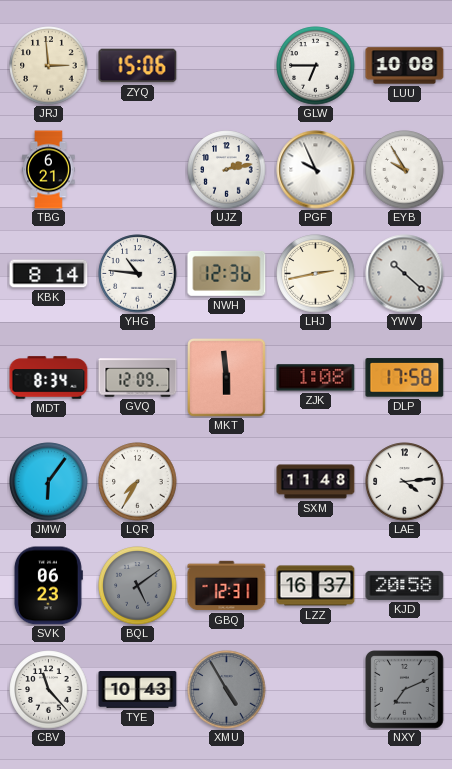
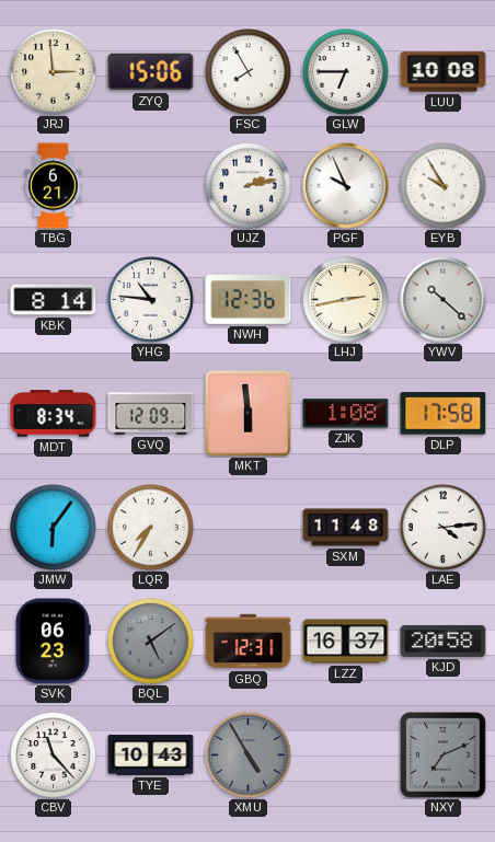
FSC: none -> 7:55 (249, 72)
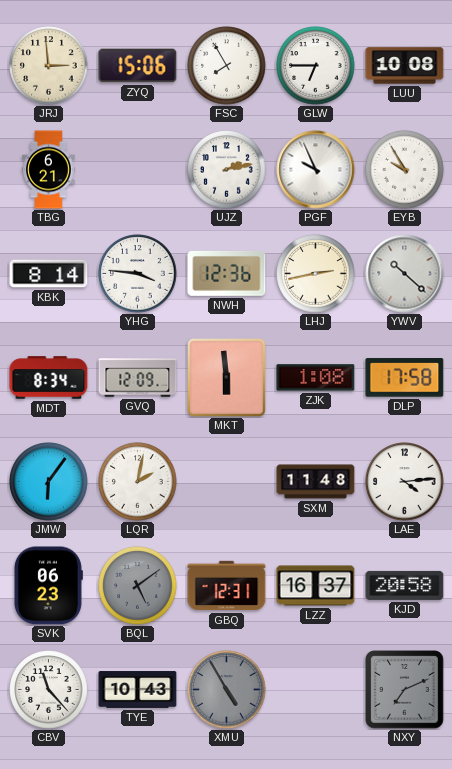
YHG: 10:46 -> 3:46 (138, 274)
LQR: 7:35 -> 2:02 (138, 482)
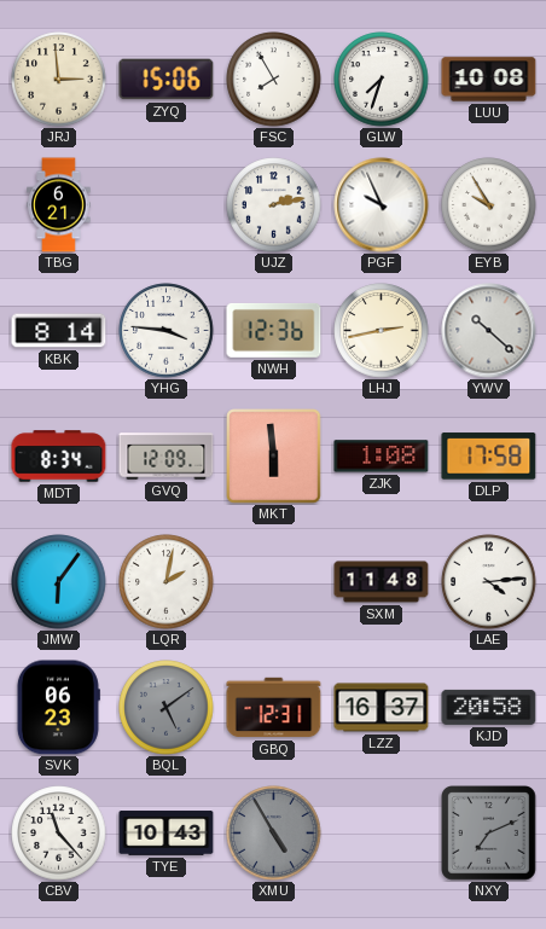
GLW: 6:45 -> 7:33 (382, 80)
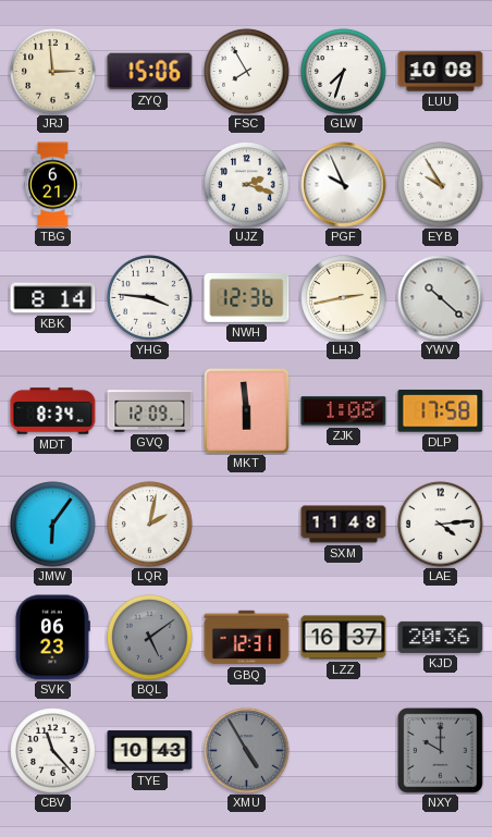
UJZ: 2:13 -> 2:18 (247, 185)
KJD: 20:58 -> 20:36 (441, 637)
NXY: 7:11 -> 10:00 (441, 751)
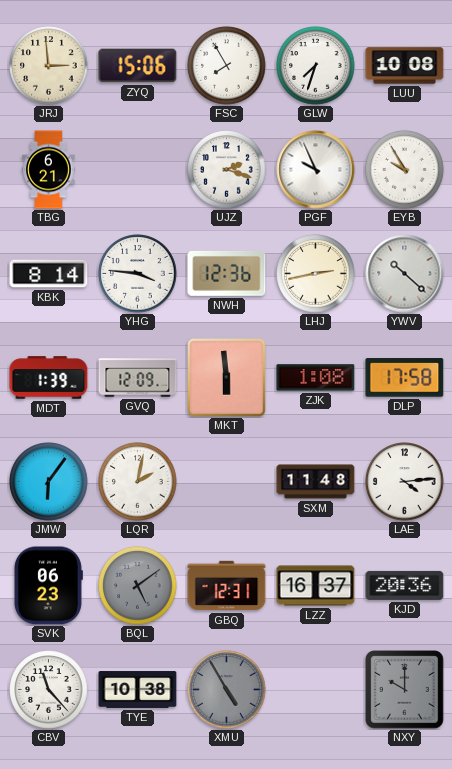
MDT: 8:34 -> 1:39 (49, 378)
TYE: 10:43 -> 10:38 (138, 690)
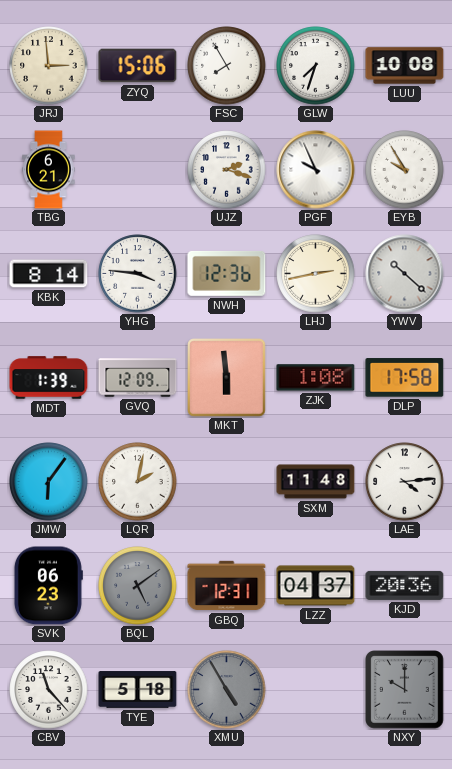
LZZ: 16:37 -> 04:37 (316, 586)
TYE: 10:38 -> 5:18 (138, 690)
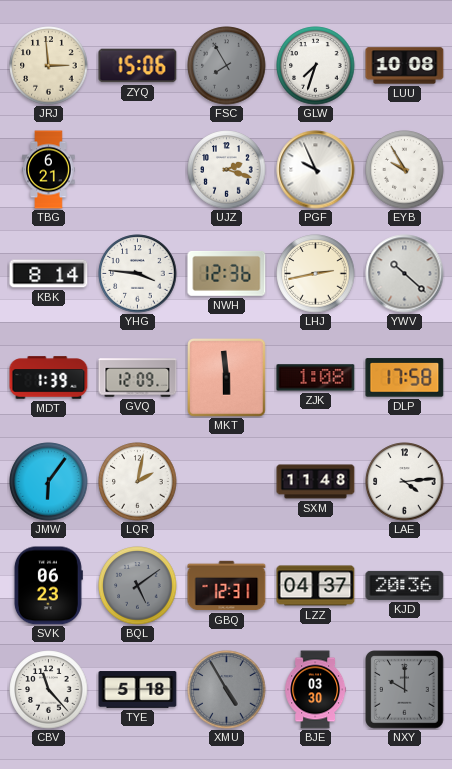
FSC dial: white -> grey (227, 66)
BJE: none -> 03:30 (315, 690)
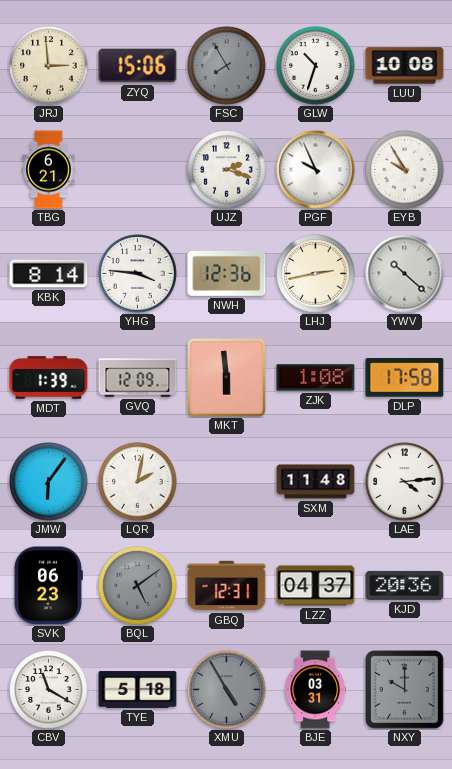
GLW: 7:33 -> 10:33 (316, 66)
CBV: 11:23 -> 11:20 (49, 690)
BJE: 03:30 -> 03:31 (315, 690)
